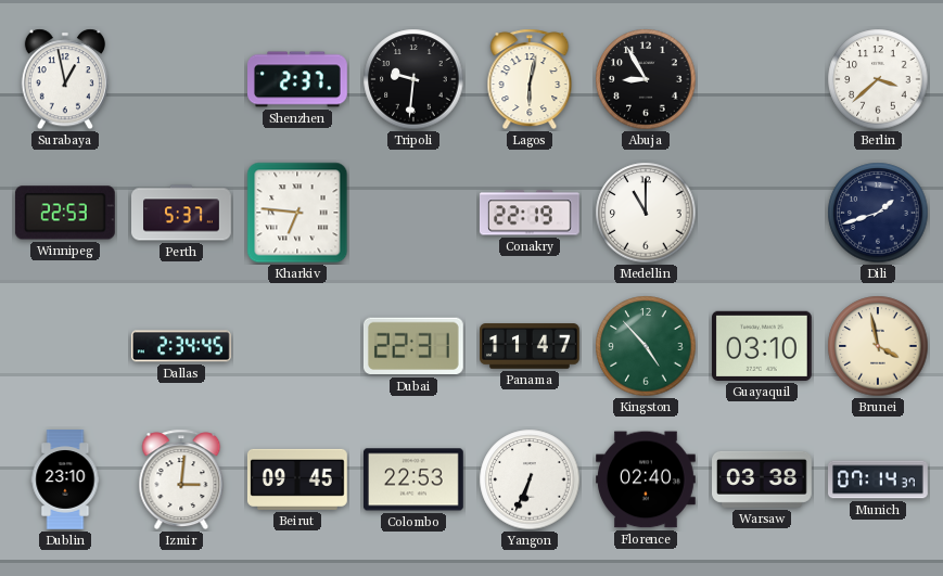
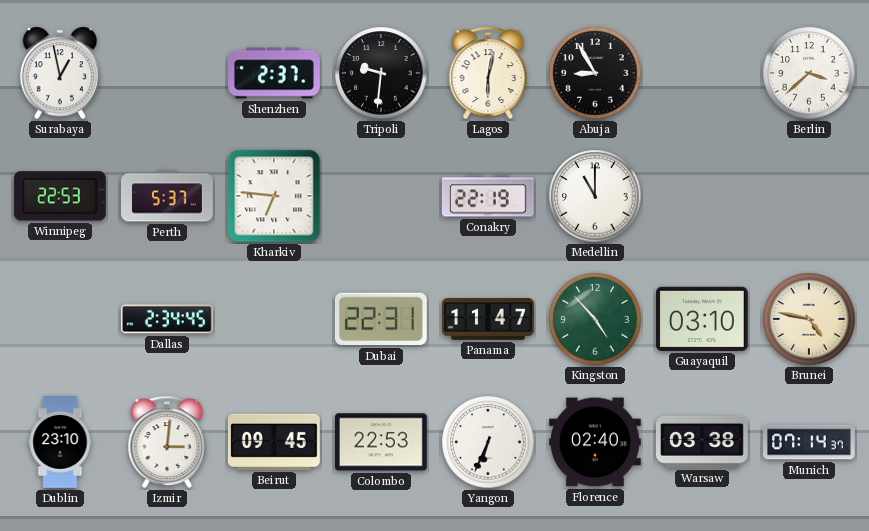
Dili: 1:42 -> none (878, 213)
Brunei: 3:58 -> 4:47 (809, 319)
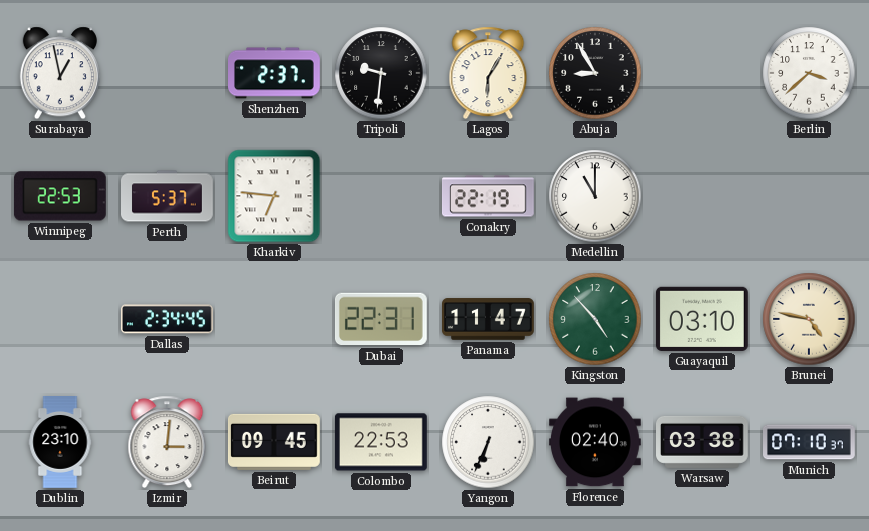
Lagos: 6:02 -> 6:05 (488, 73)
Munich: 07:14 -> 07:10 (810, 442)
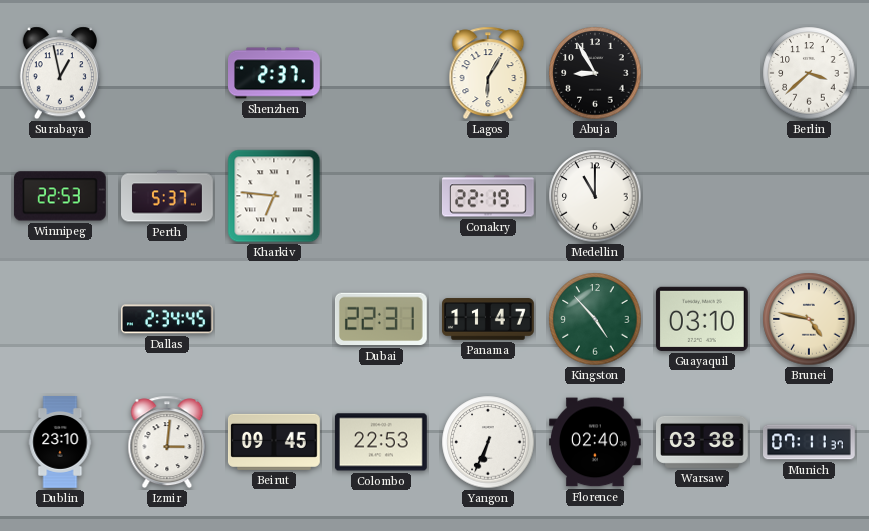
Tripoli: 9:31 -> none (381, 73)
Munich: 07:10 -> 07:11 (810, 442)
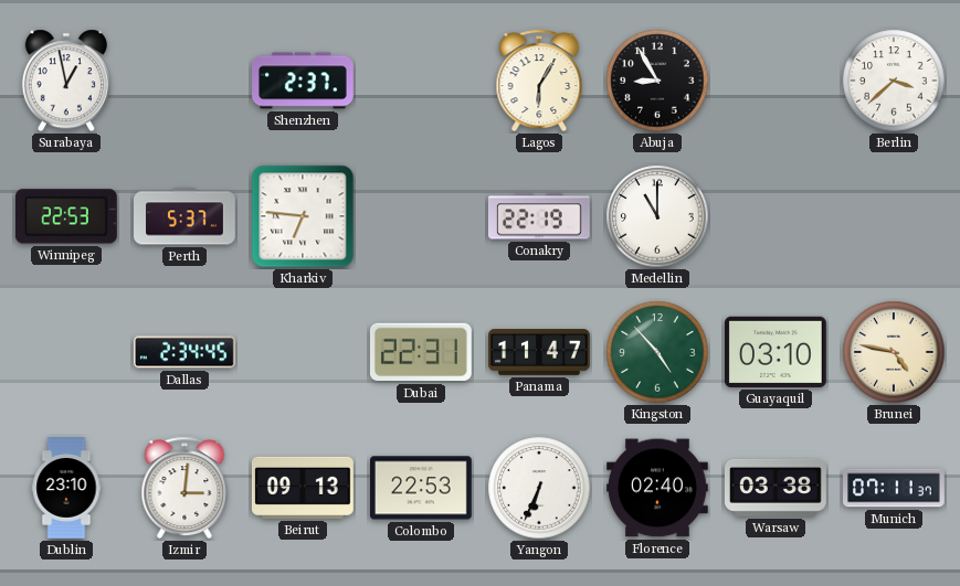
Beirut: 09:45 -> 09:13 (303, 488)
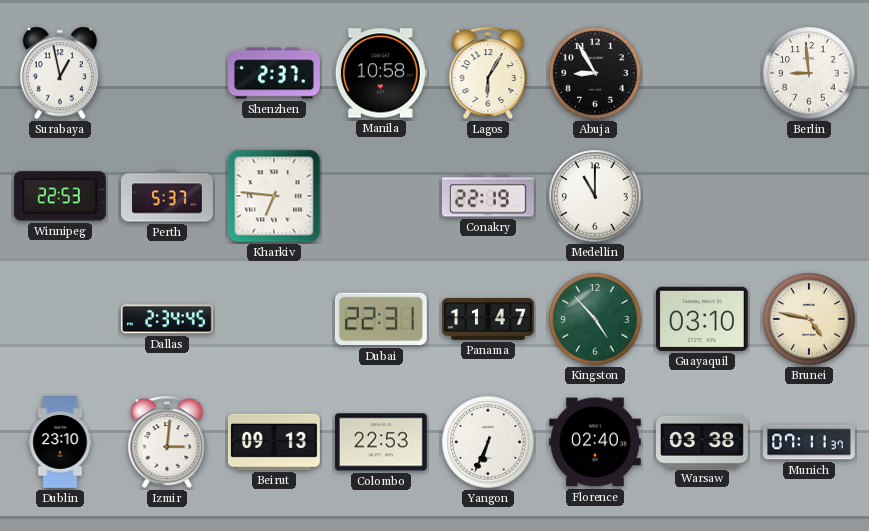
Manila: none -> 10:58 (381, 73)
Berlin: 3:38 -> 8:59 (809, 73)
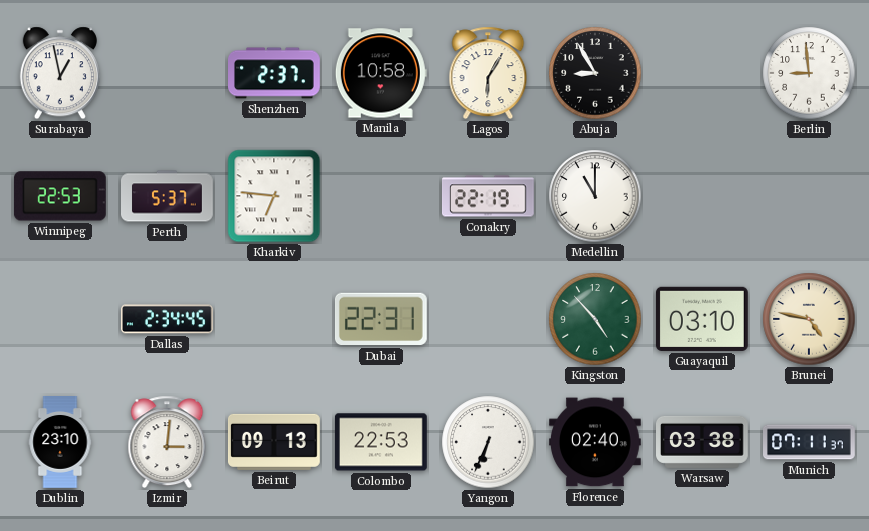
Panama: 11:47 -> none (489, 319)
